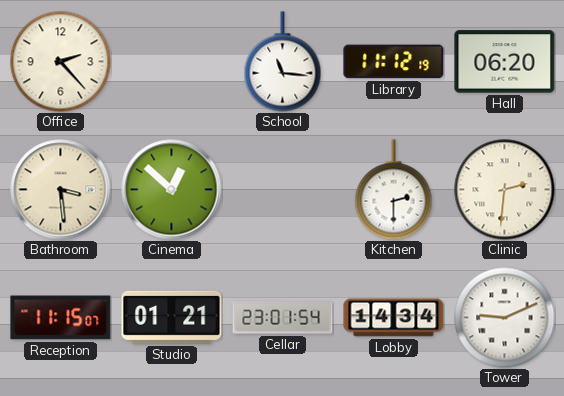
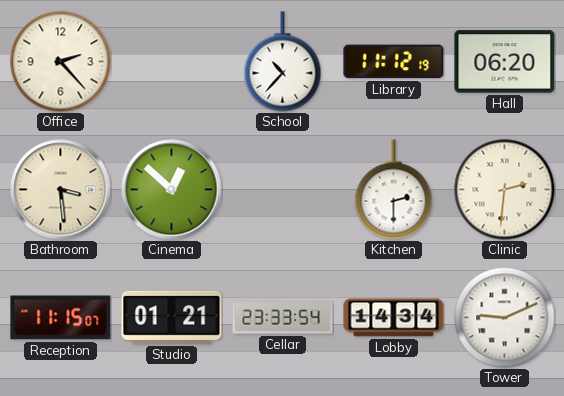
School: 11:16 -> 10:37 (283, 62)
Cellar: 23:01 -> 23:33 (283, 318)
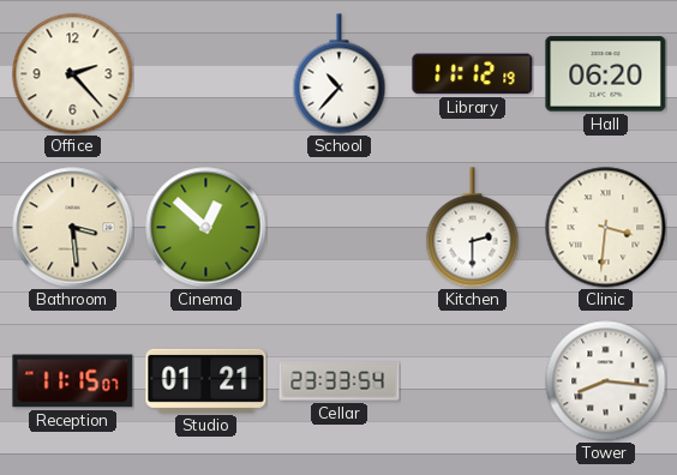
Clinic: 2:31 -> 3:31 (606, 228)
Lobby: 14:34 -> none (394, 318)
Tower: 9:11 -> 8:16 (606, 381)
